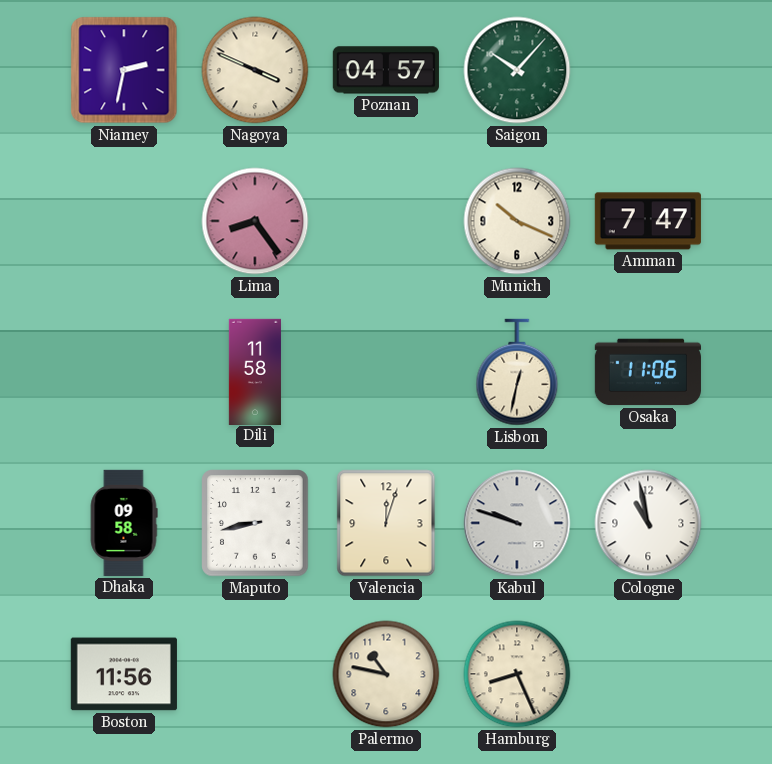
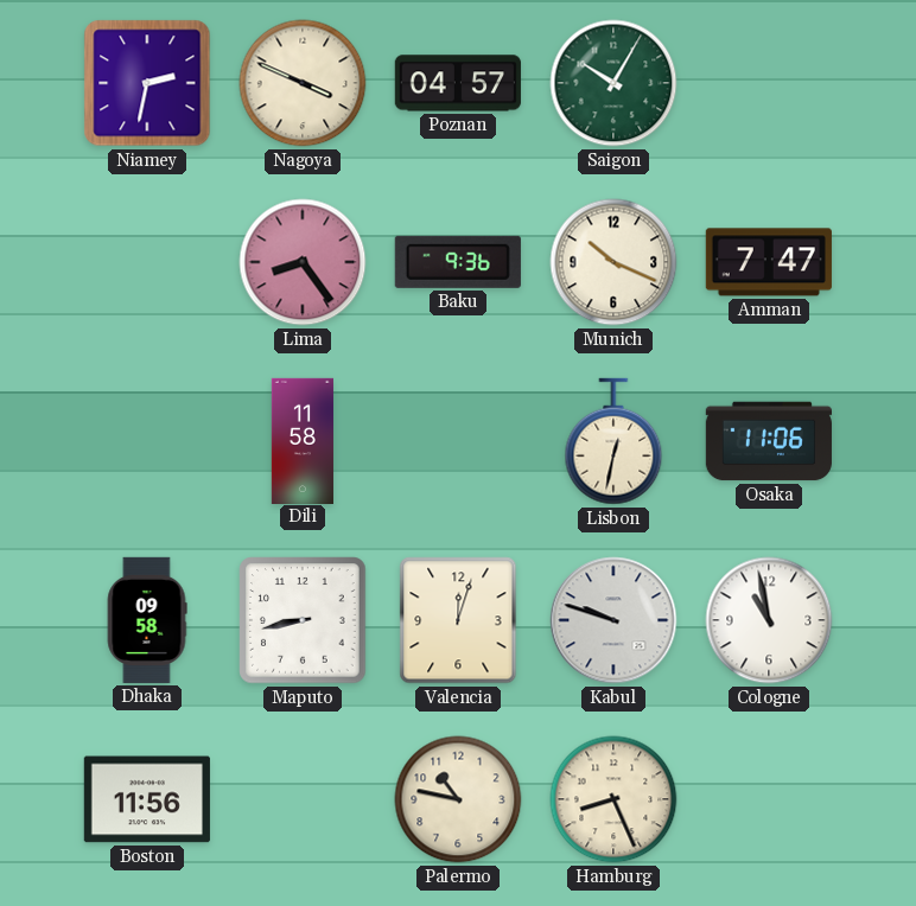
Saigon: 10:07 -> 10:05 (613, 83)
Baku: none -> 9:36 (458, 262)
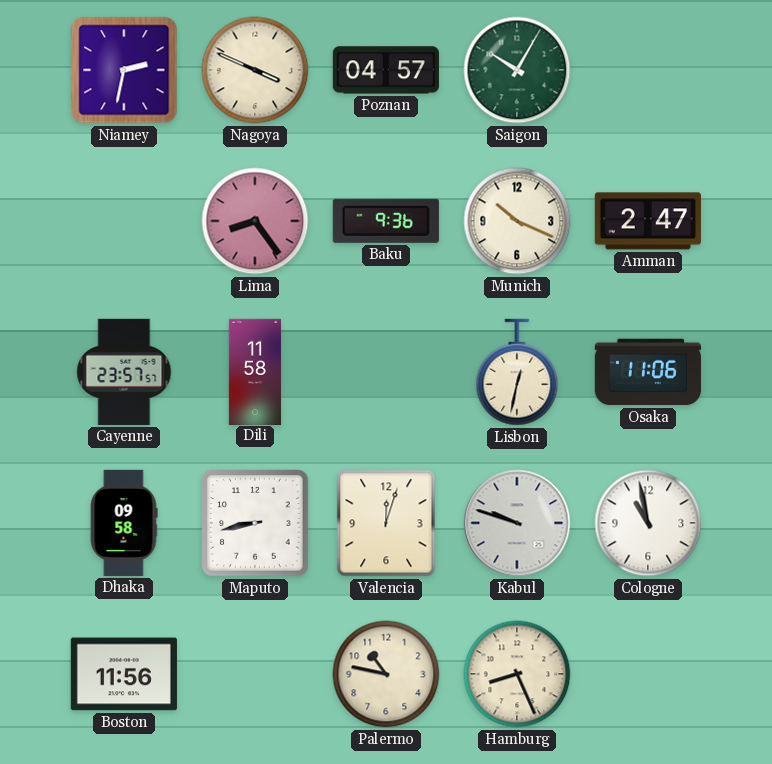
Amman: 7:47 -> 2:47 (648, 221)
Cayenne: none -> 23:57 (124, 372)
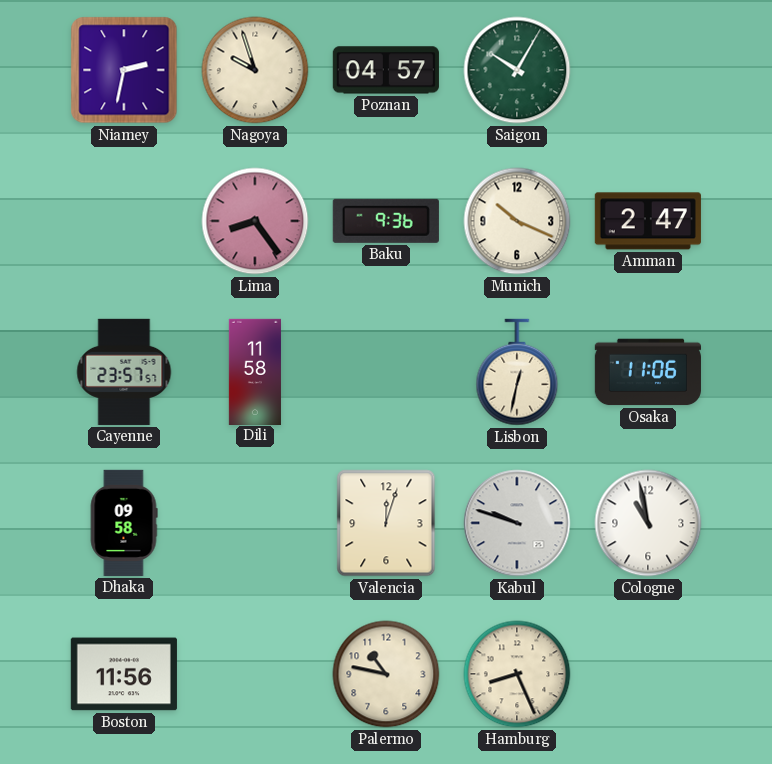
Nagoya: 3:49 -> 9:57 (255, 70)
Maputo: 8:43 -> none (255, 523)
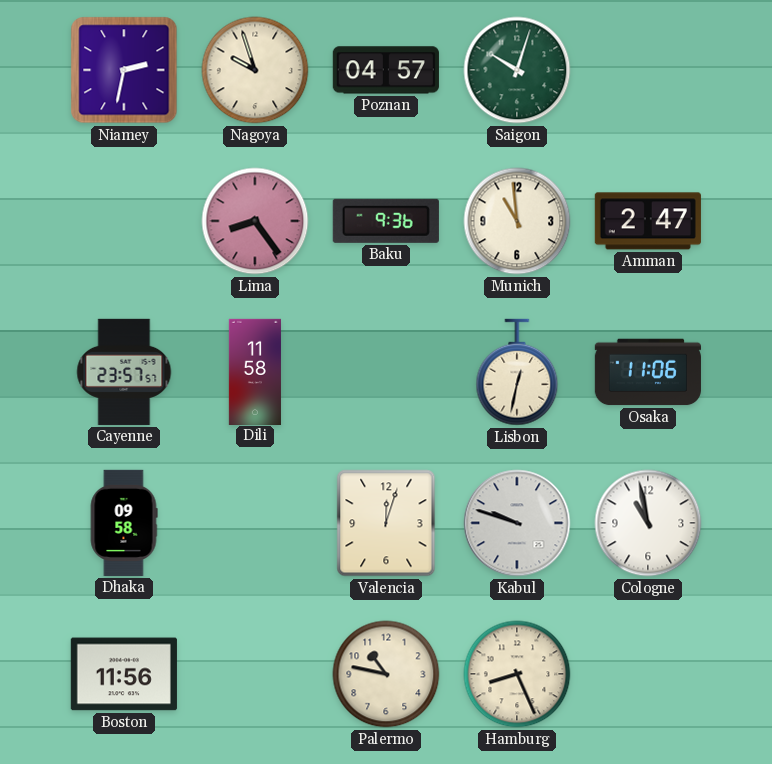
Saigon: 10:05 -> 10:03 (517, 70)
Munich: 10:19 -> 10:59 (517, 221)
